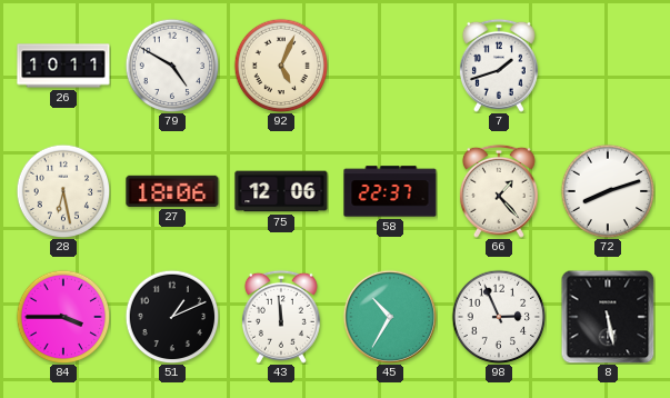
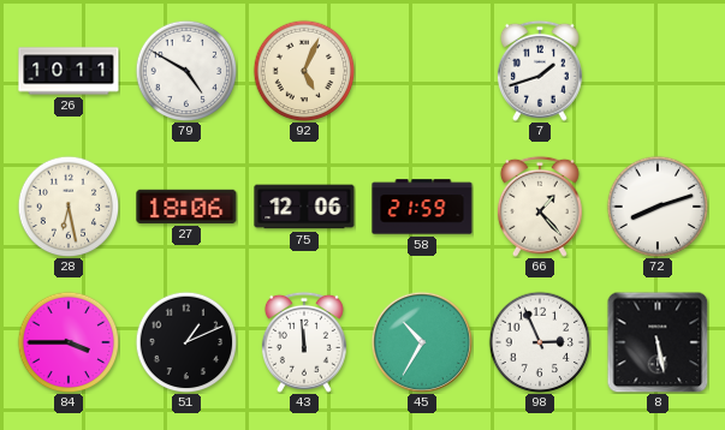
58: 22:37 -> 21:59 (422, 207)
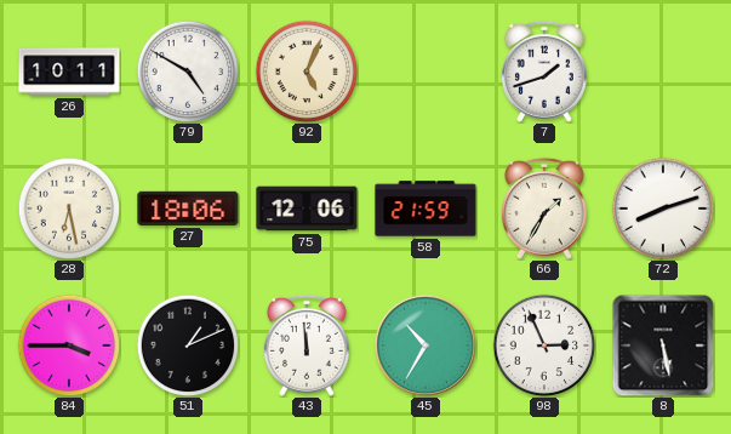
66: 1:23 -> 1:35 (544, 209)
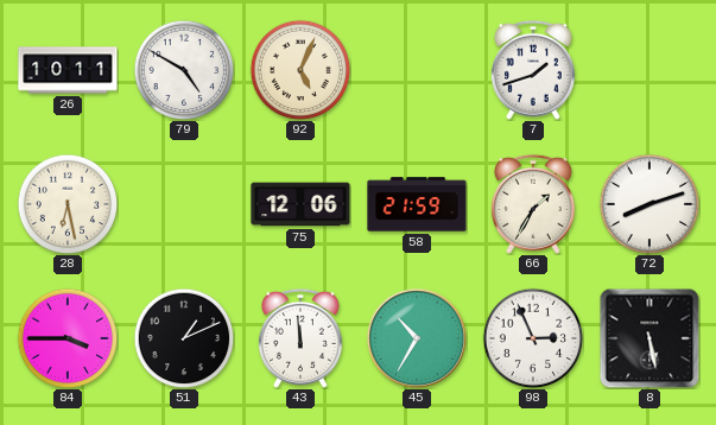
27: 18:06 -> none (188, 209)
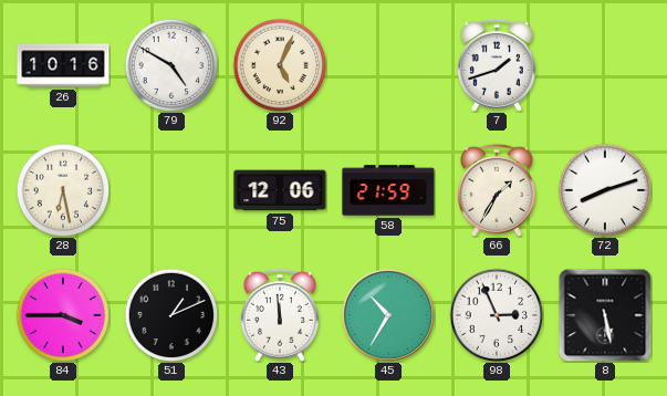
26: 10:11 -> 10:16 (63, 65)
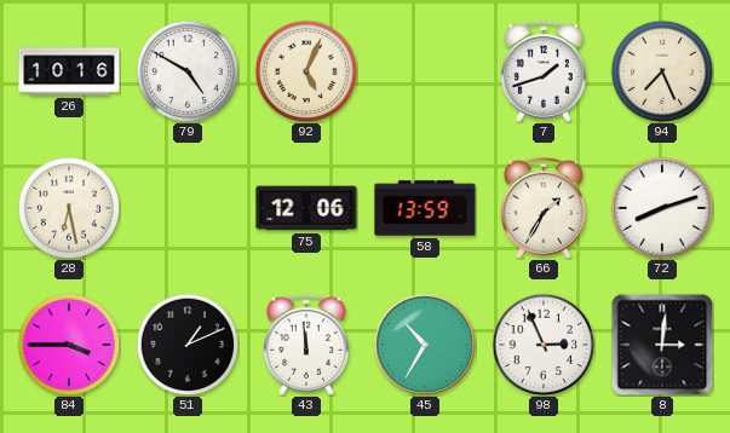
94: none -> 7:26 (662, 71)
58: 21:59 -> 13:59 (425, 208)
8: 5:28 -> 3:01 (662, 345)
